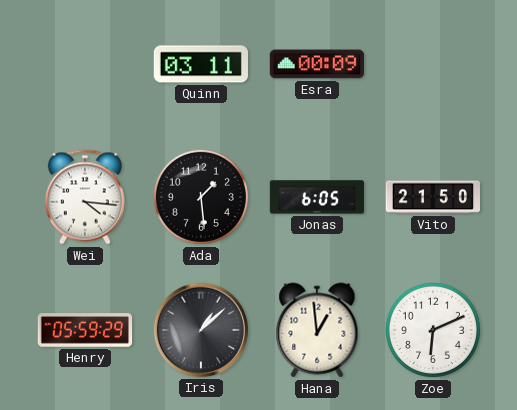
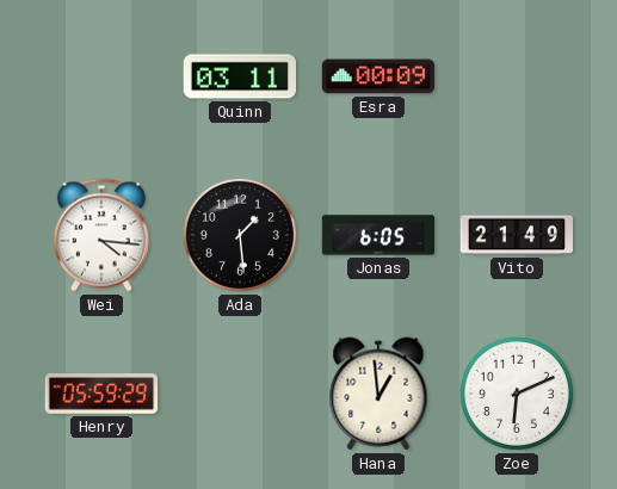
Vito: 21:50 -> 21:49 (516, 235)
Iris: 1:08 -> none (200, 329)
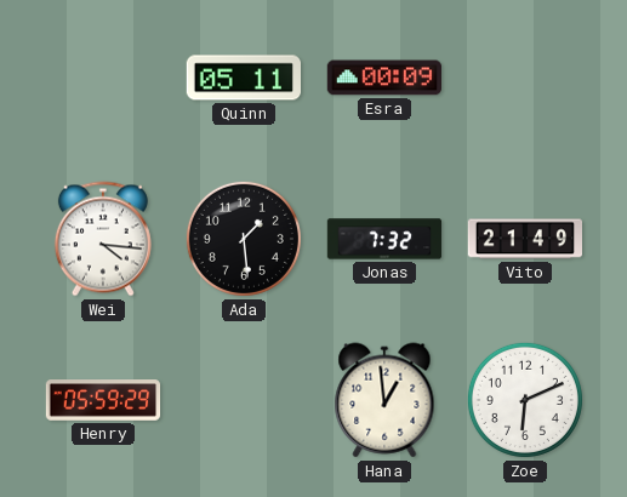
Quinn: 03:11 -> 05:11 (243, 78)
Jonas: 6:05 -> 7:32 (384, 239)
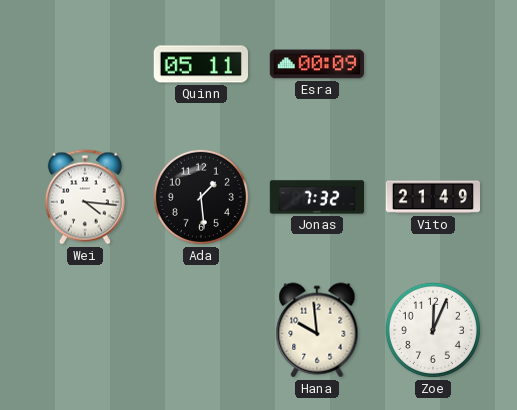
Henry: 05:59 -> none (103, 400)
Hana: 12:59 -> 9:59 (317, 330)
Zoe: 6:11 -> 12:04 (433, 330)
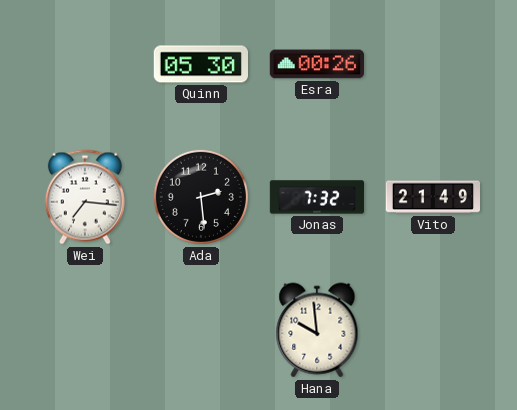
Quinn: 05:11 -> 05:30 (200, 64)
Esra: 00:09 -> 00:26 (316, 64)
Wei: 4:16 -> 7:16 (85, 197)
Ada: 1:29 -> 2:29 (201, 197)
Zoe: 12:04 -> none (433, 330)
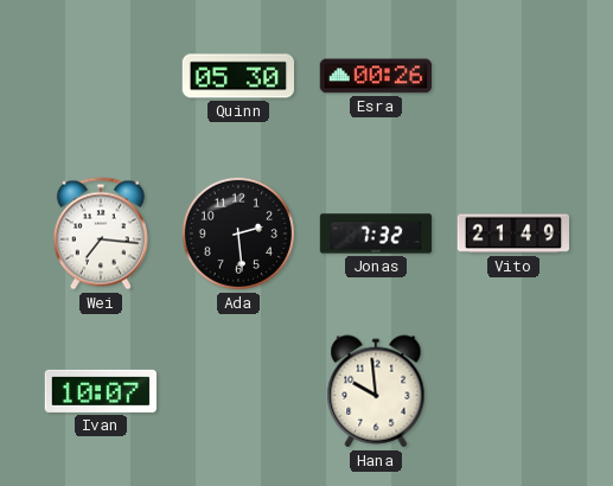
Ivan: none -> 10:07 (100, 391)
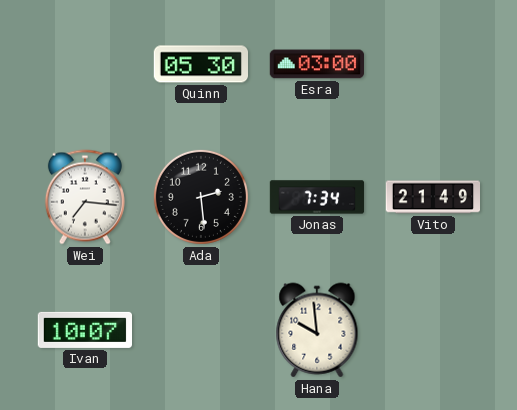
Esra: 00:26 -> 03:00 (316, 64)
Jonas: 7:32 -> 7:34 (317, 197)
